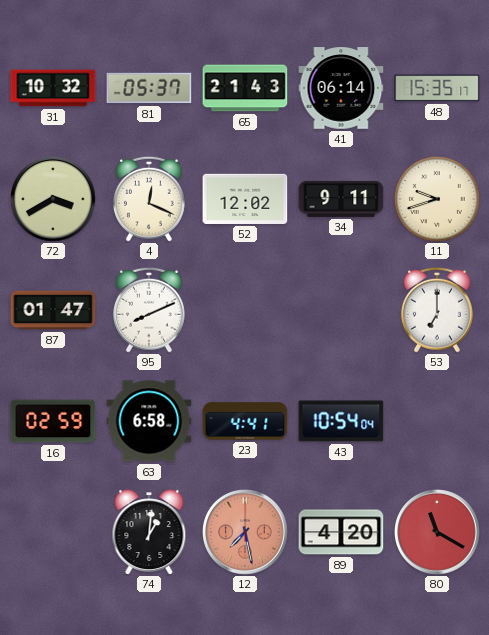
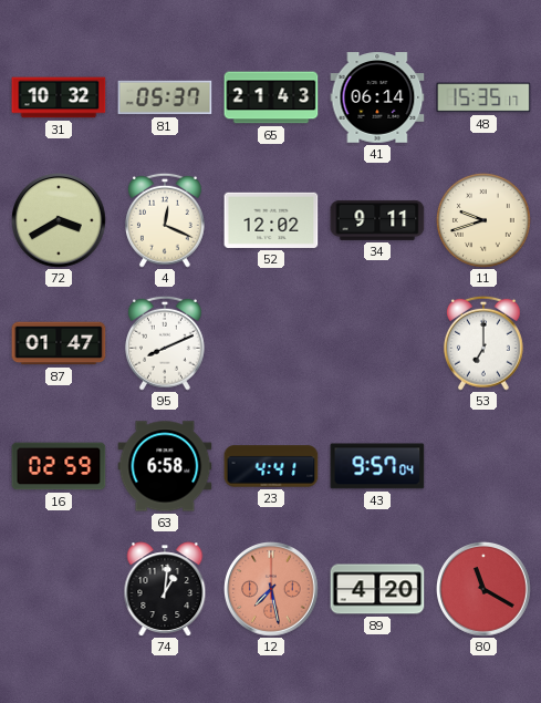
43: 10:54 -> 9:57 (377, 466)
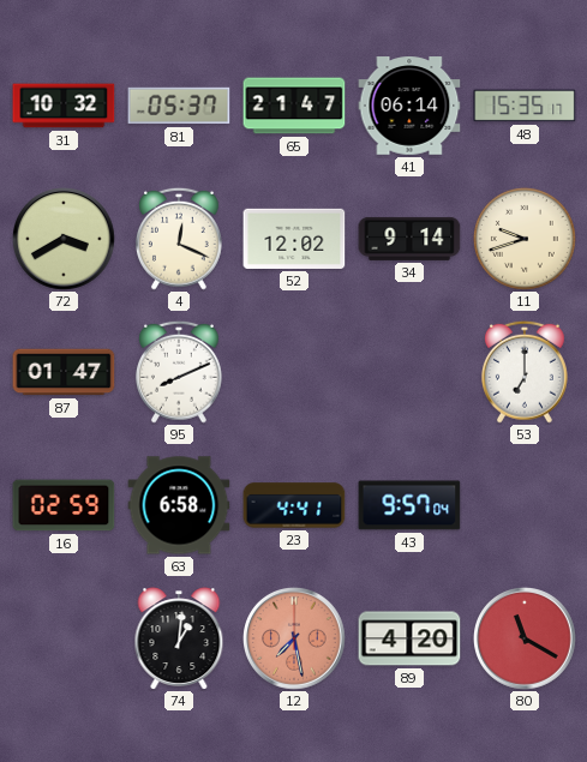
65: 21:43 -> 21:47 (294, 106)
34: 9:11 -> 9:14 (409, 239)
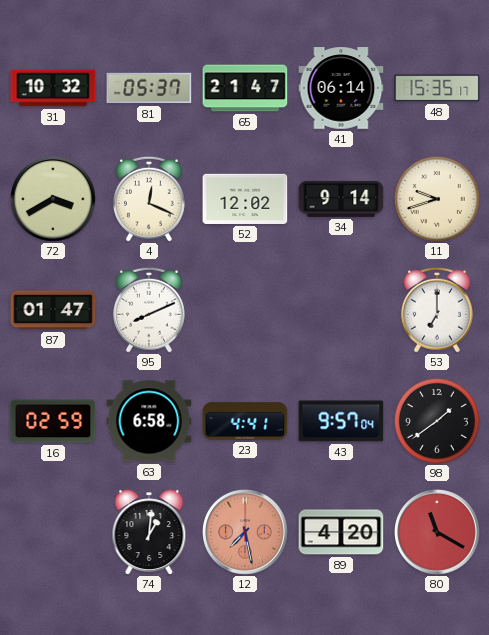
98: none -> 1:39 (437, 421)
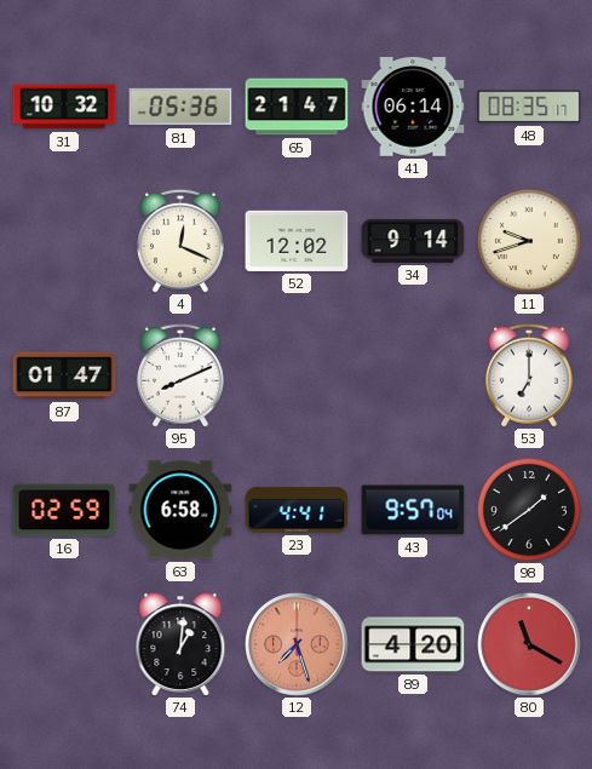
81: 05:37 -> 05:36 (180, 107)
48: 15:35 -> 08:35 (529, 107)
72: 3:40 -> none (54, 200)
12: 7:28 -> 7:27 (298, 645)
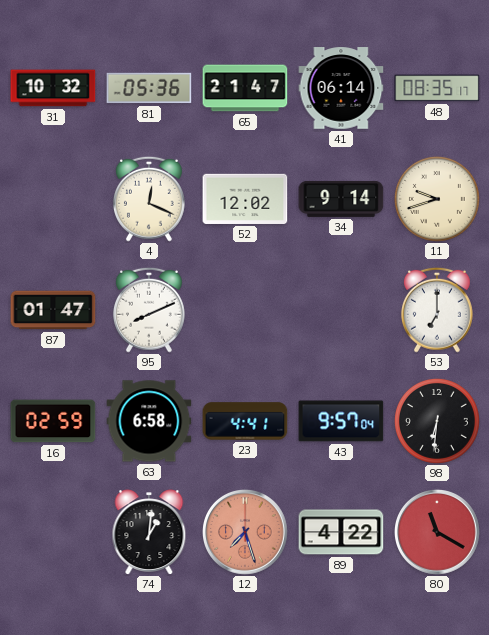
98: 1:39 -> 6:31 (437, 421)
89: 4:20 -> 4:22 (341, 532)
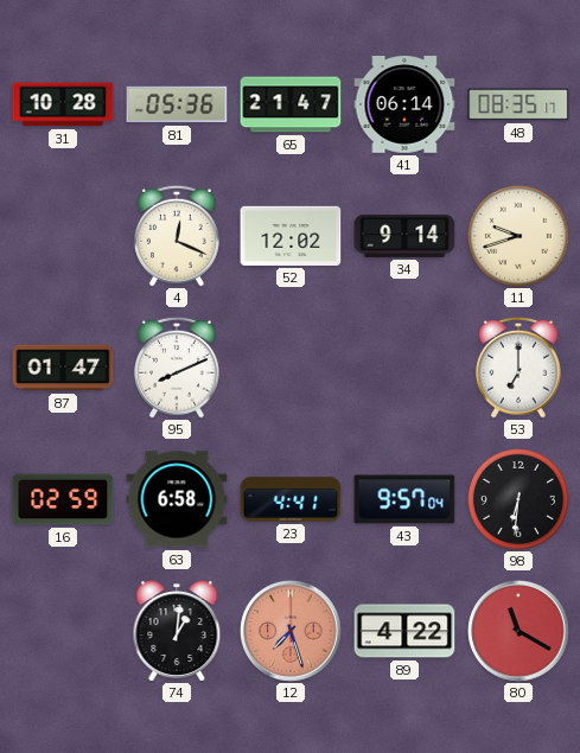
31: 10:32 -> 10:28 (63, 104)
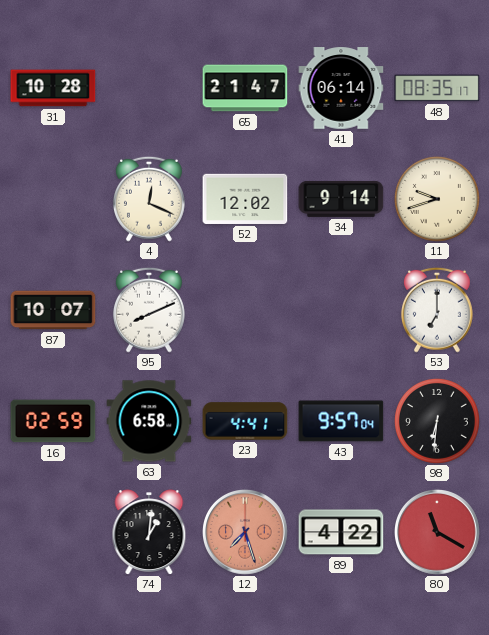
81: 05:36 -> none (177, 104)
87: 01:47 -> 10:07 (53, 310)
